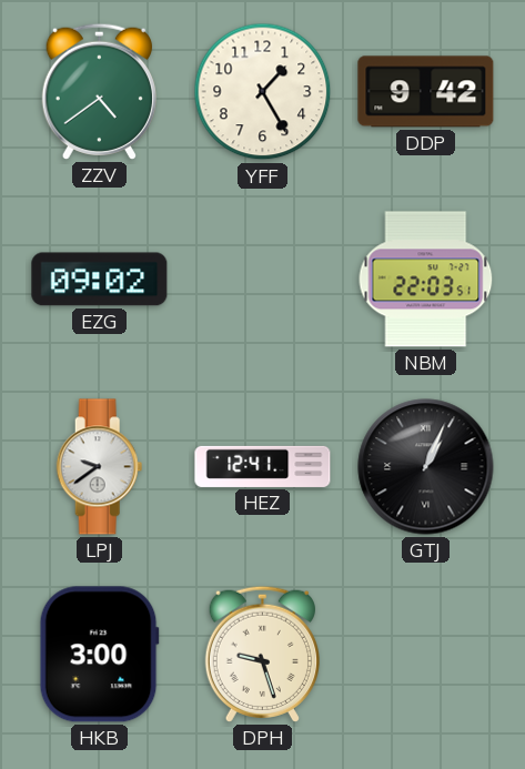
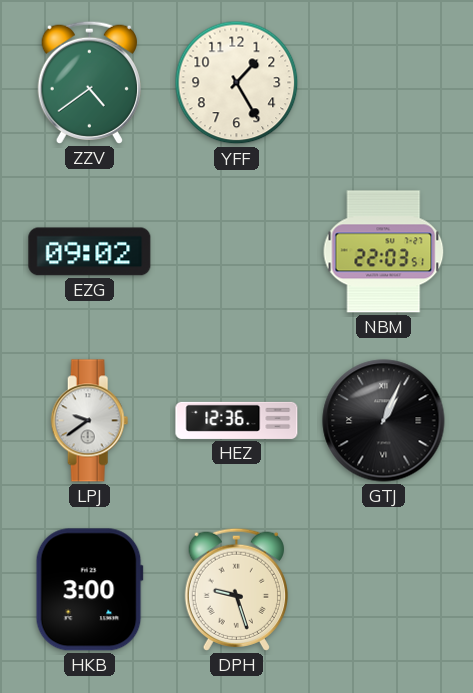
DDP: 9:42 -> none (426, 92)
HEZ: 12:41 -> 12:36 (237, 420)
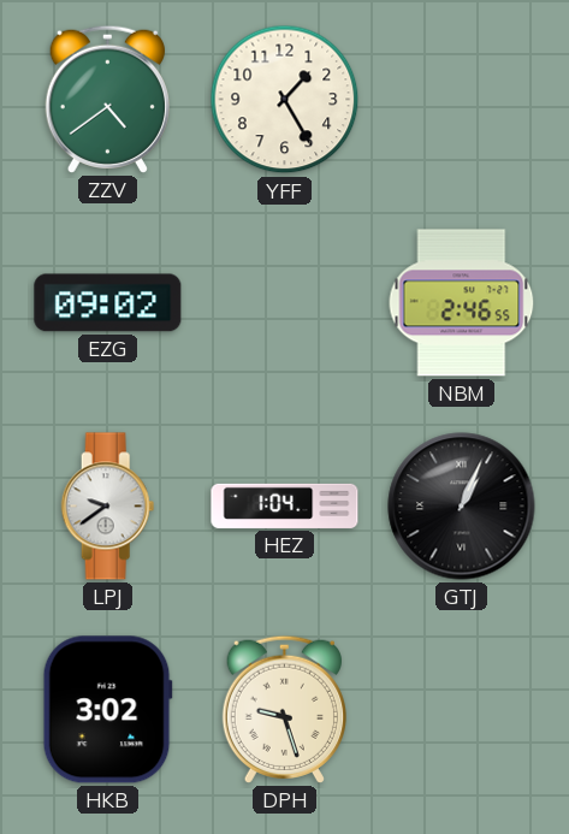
NBM: 22:03 -> 2:46 (462, 303)
HEZ: 12:36 -> 1:04 (285, 505)
HKB: 3:00 -> 3:02 (107, 710)
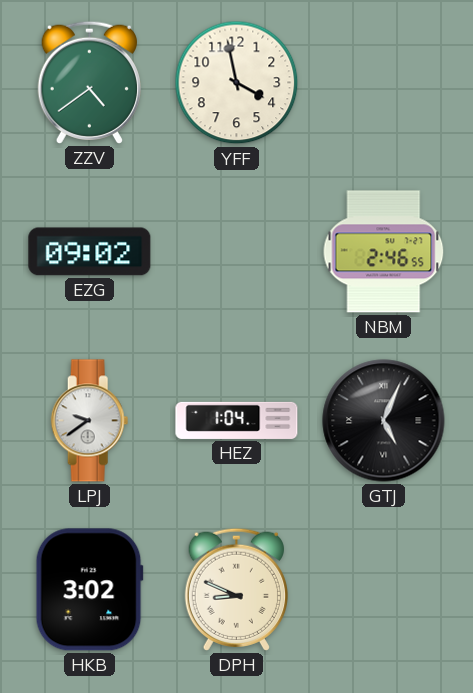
YFF: 1:25 -> 3:58 (237, 83)
GTJ: 1:04 -> 5:04 (384, 421)
DPH: 9:27 -> 8:49 (236, 589)
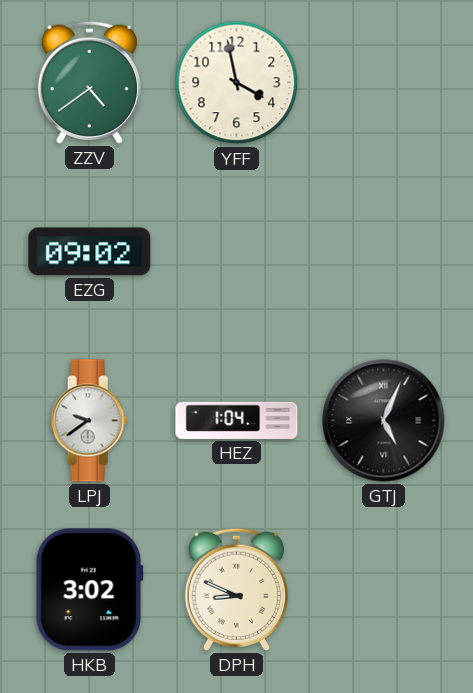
NBM: 2:46 -> none (384, 252)
